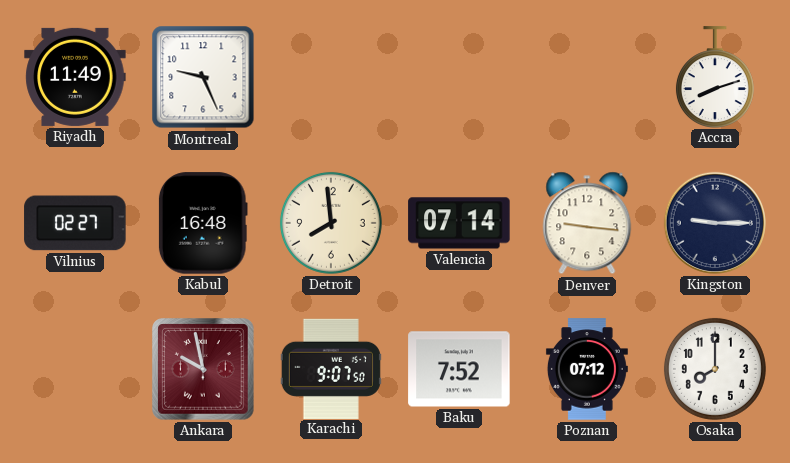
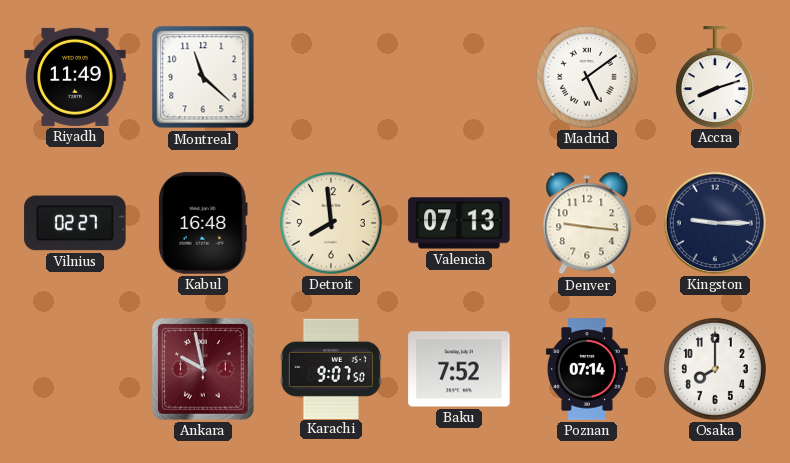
Montreal: 9:26 -> 11:22 (203, 77)
Madrid: none -> 5:09 (587, 77)
Valencia: 07:14 -> 07:13 (459, 223)
Poznan: 07:12 -> 07:14 (587, 369)
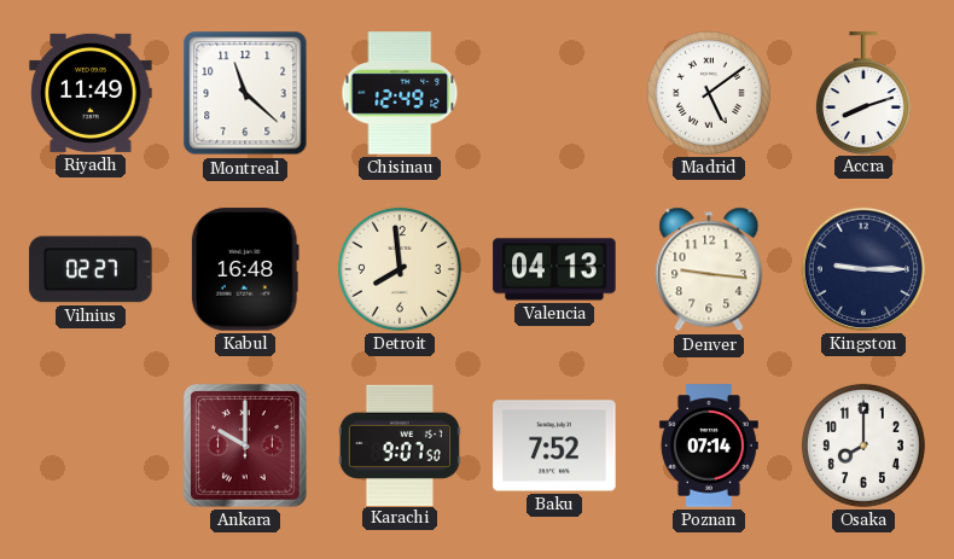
Chisinau: none -> 12:49 (400, 93)
Valencia: 07:13 -> 04:13 (554, 269)
Ankara: 9:58 -> 10:00 (245, 446)
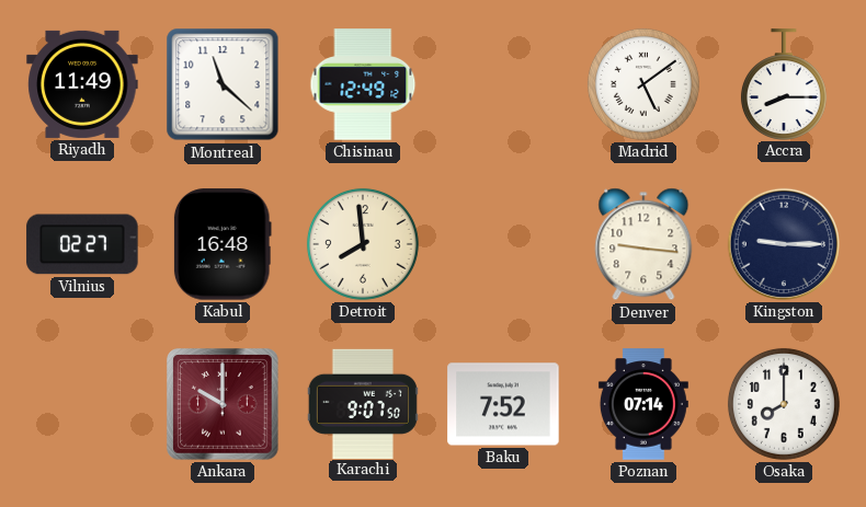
Accra: 8:12 -> 8:15 (784, 84)
Valencia: 04:13 -> none (554, 269)
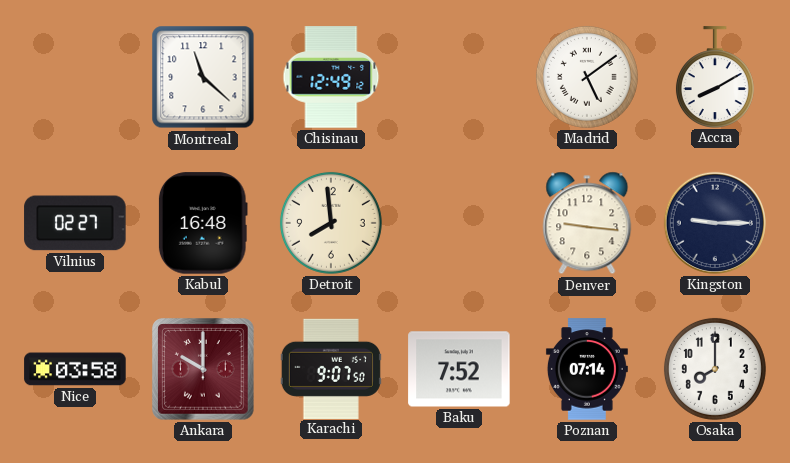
Riyadh: 11:49 -> none (82, 84)
Accra: 8:15 -> 8:10 (715, 77)
Nice: none -> 03:58 (75, 369)
